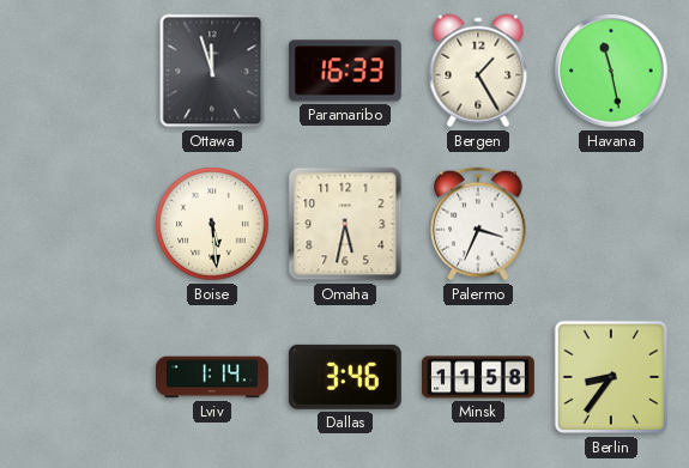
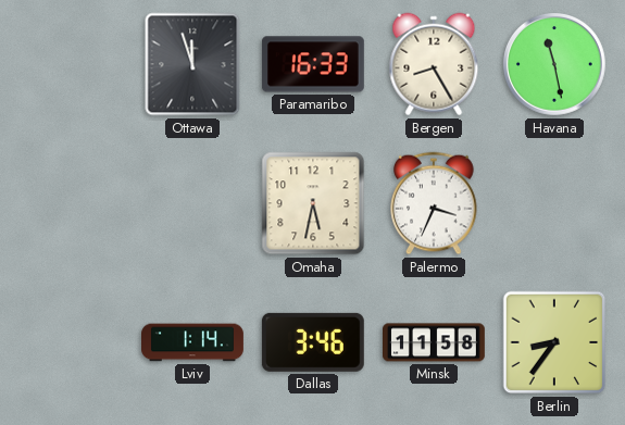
Bergen: 1:25 -> 8:25 (434, 64)
Boise: 5:29 -> none (212, 224)
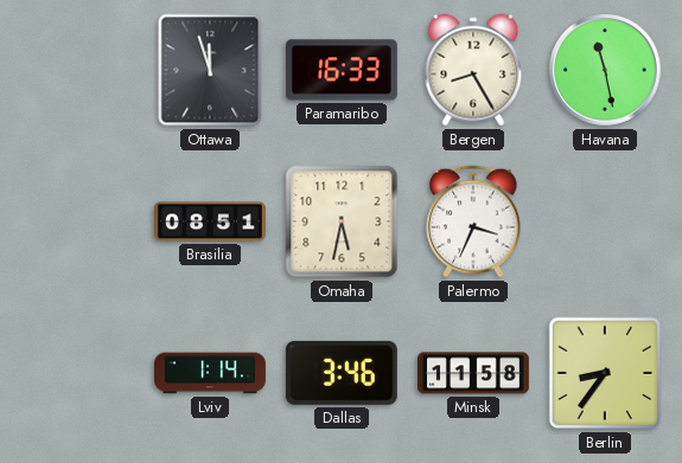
Brasilia: none -> 08:51 (211, 221)
